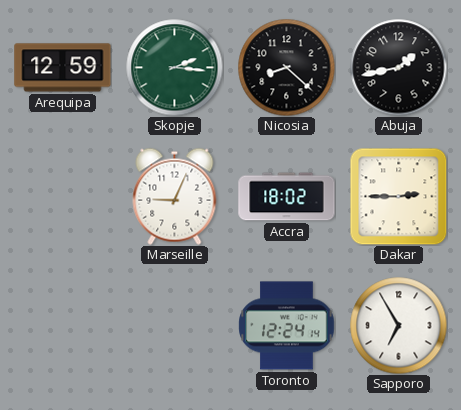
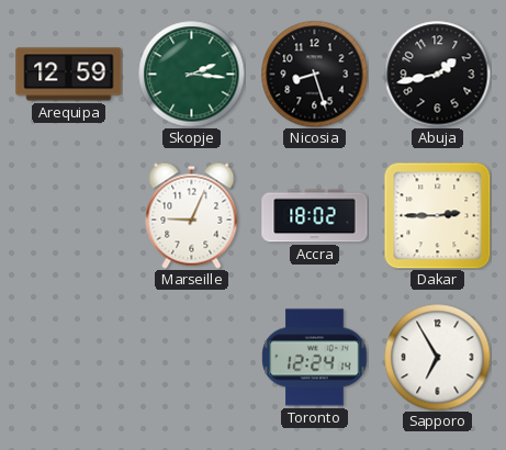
Nicosia: 8:22 -> 8:27 (314, 74)
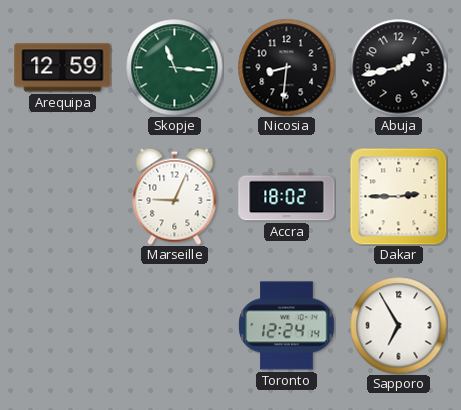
Skopje: 2:16 -> 11:16 (174, 67)
Nicosia: 8:27 -> 8:31 (286, 67)
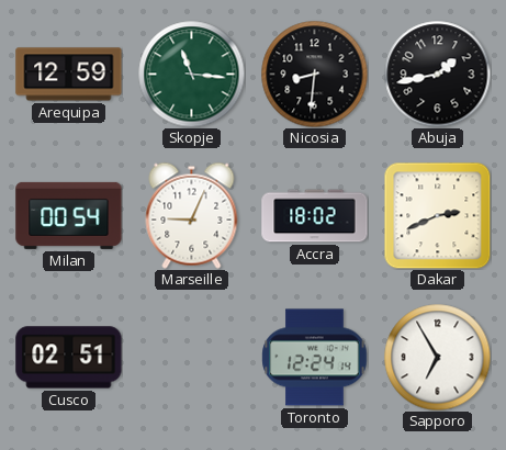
Milan: none -> 00:54 (69, 215)
Dakar: 2:45 -> 2:41 (437, 215)
Cusco: none -> 02:51 (69, 358)
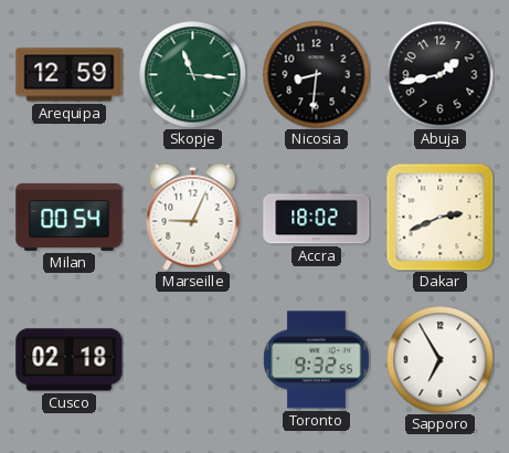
Cusco: 02:51 -> 02:18 (70, 360)
Toronto: 12:24 -> 9:32 (317, 360)
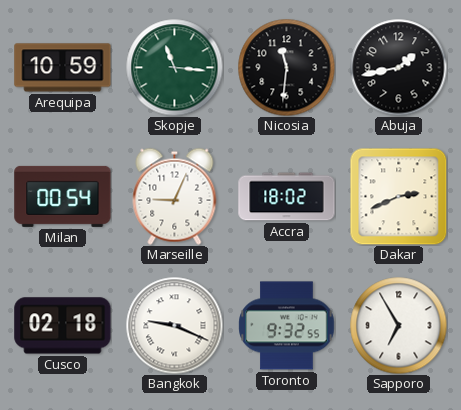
Arequipa: 12:59 -> 10:59 (63, 68)
Nicosia: 8:31 -> 11:31 (286, 67)
Bangkok: none -> 9:19 (174, 325)
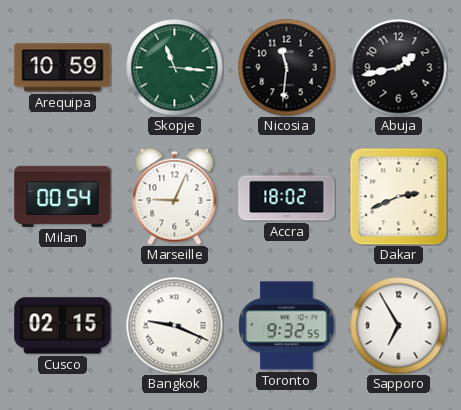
Cusco: 02:18 -> 02:15 (63, 326)
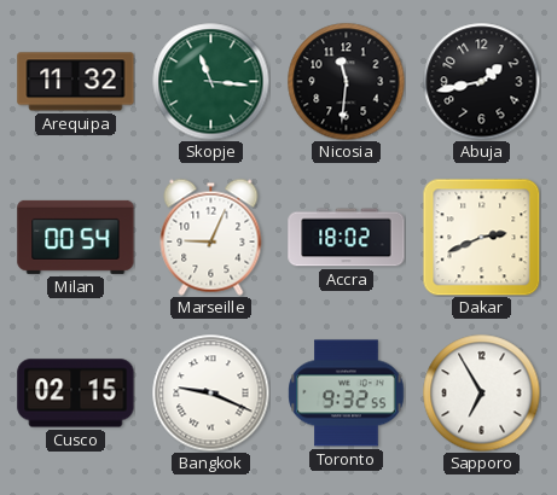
Arequipa: 10:59 -> 11:32 (76, 82)
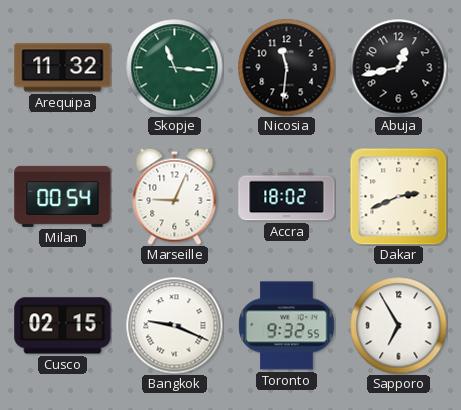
Abuja: 1:43 -> 12:43 (398, 67)
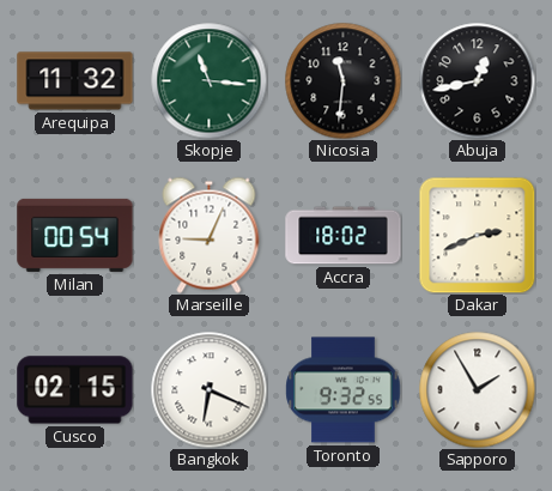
Bangkok: 9:19 -> 6:19 (208, 389)
Sapporo: 6:55 -> 1:55 (477, 389)
